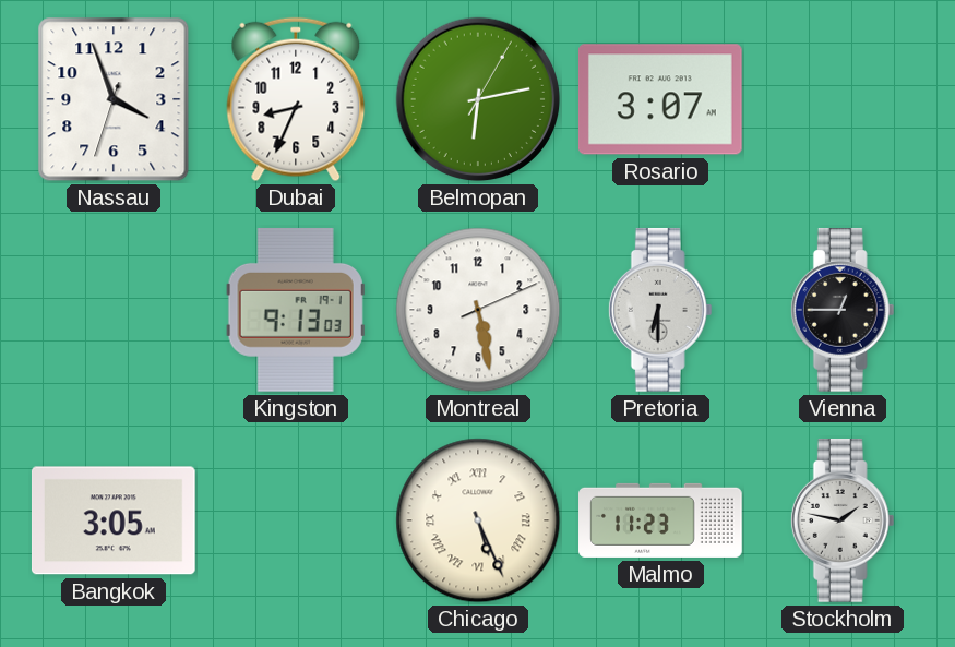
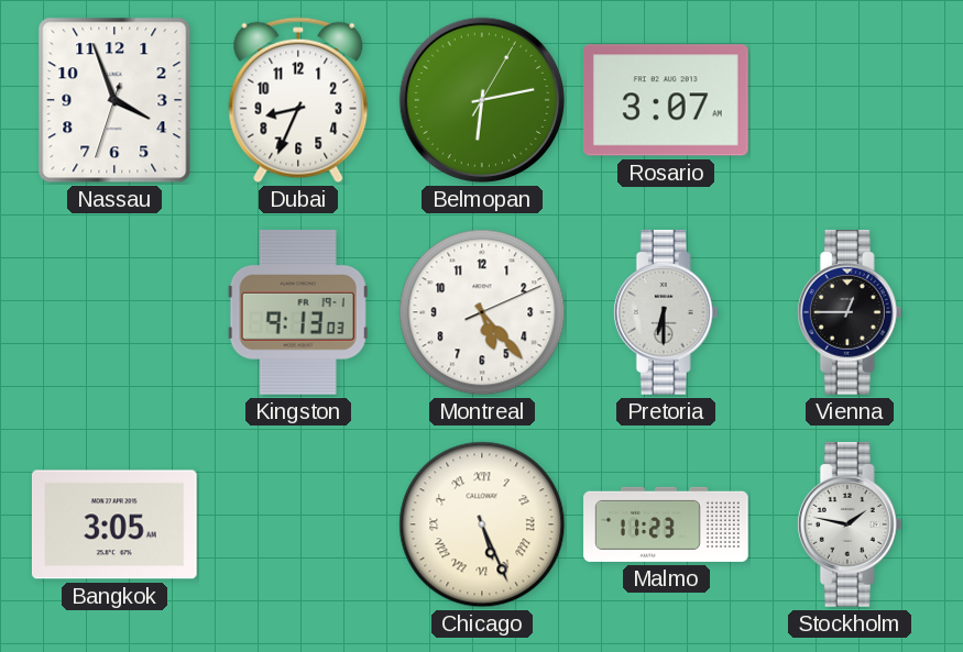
Montreal: 5:28 -> 5:23 (482, 312)
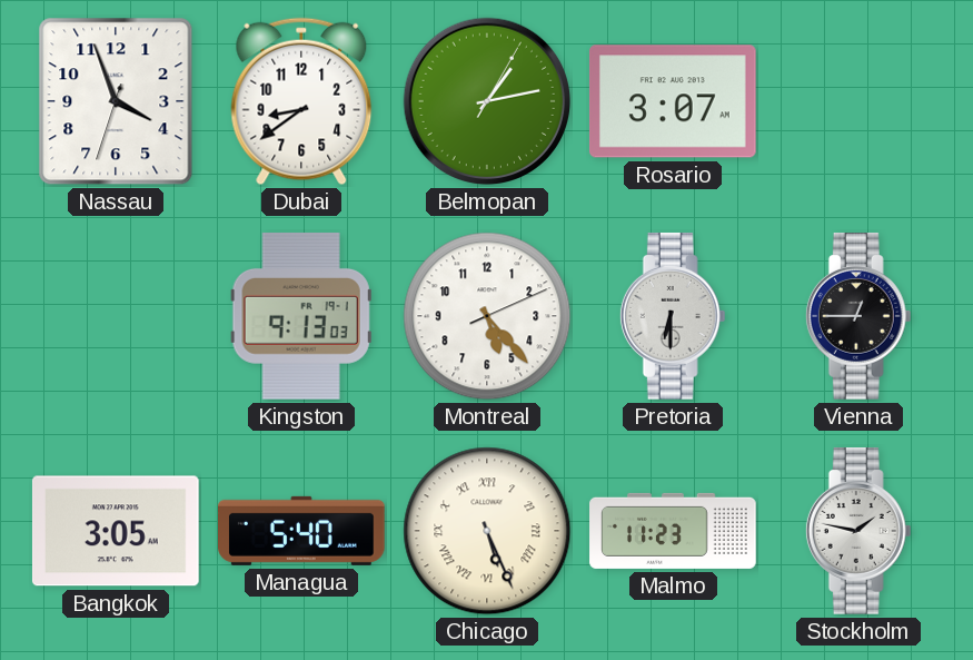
Dubai: 8:34 -> 8:39 (301, 101)
Belmopan: 6:13 -> 1:13 (487, 101)
Managua: none -> 5:40 (302, 531)
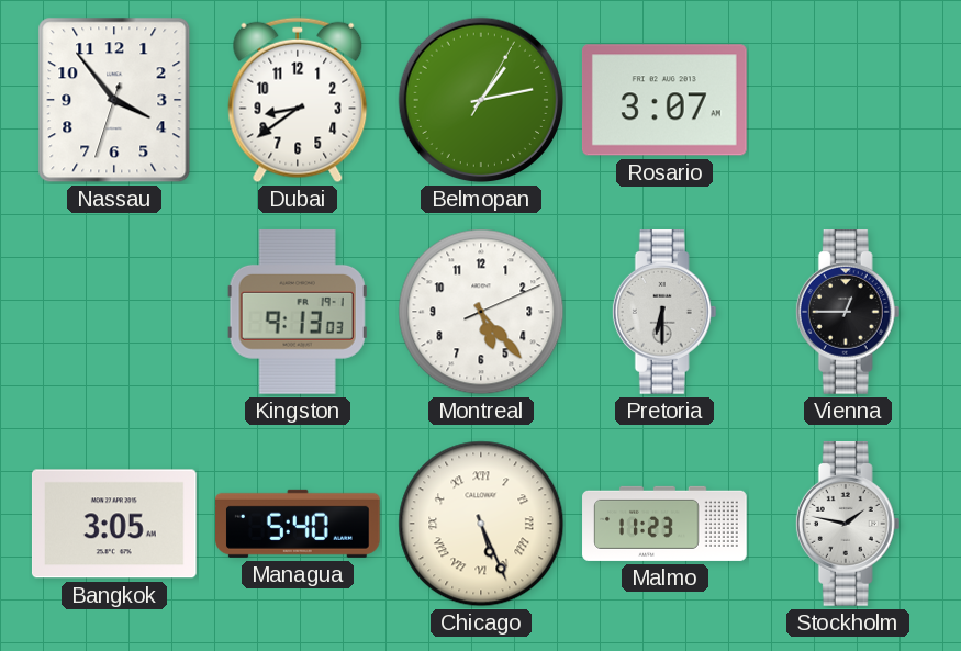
Nassau: 3:56 -> 3:53 (114, 100)
